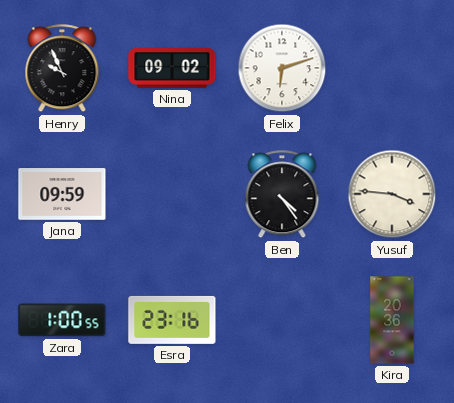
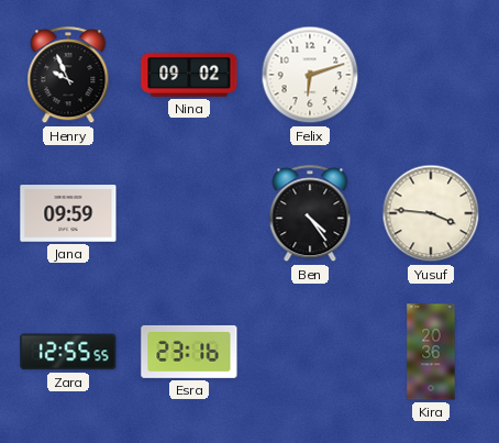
Zara: 1:00 -> 12:55 (68, 352)
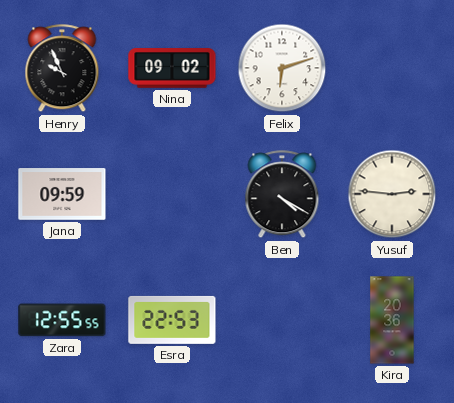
Ben: 4:24 -> 4:20 (282, 195)
Yusuf: 3:46 -> 2:46 (392, 194)
Esra: 23:16 -> 22:53 (172, 320)
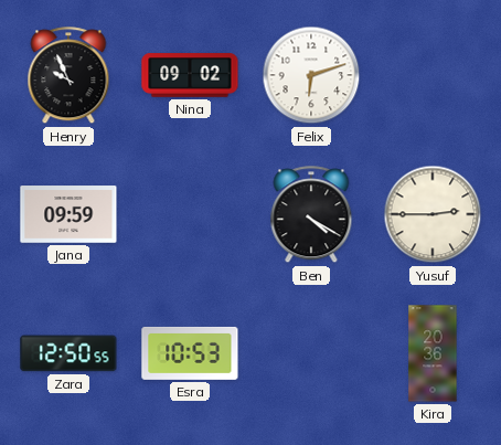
Yusuf: 2:46 -> 2:45 (433, 214)
Zara: 12:55 -> 12:50 (68, 353)
Esra: 22:53 -> 10:53 (190, 353)
